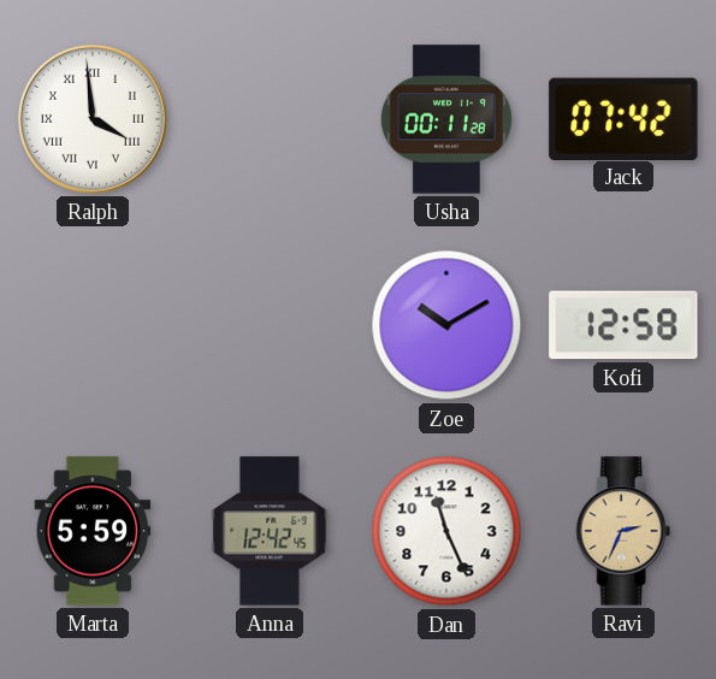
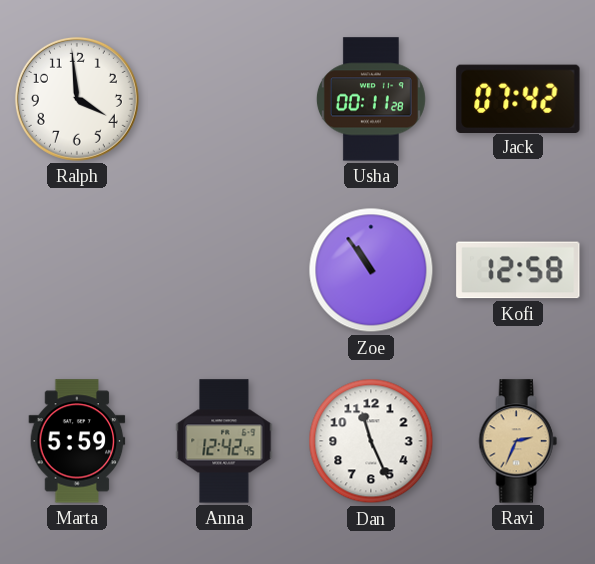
Ralph numerals: Roman -> Arabic (77, 99)
Zoe: 10:10 -> 10:54 (371, 270)
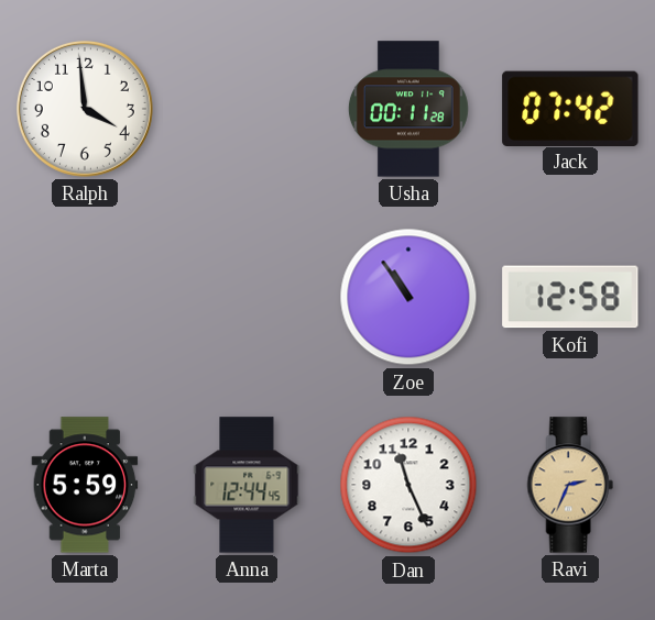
Anna: 12:42 -> 12:44 (247, 485)
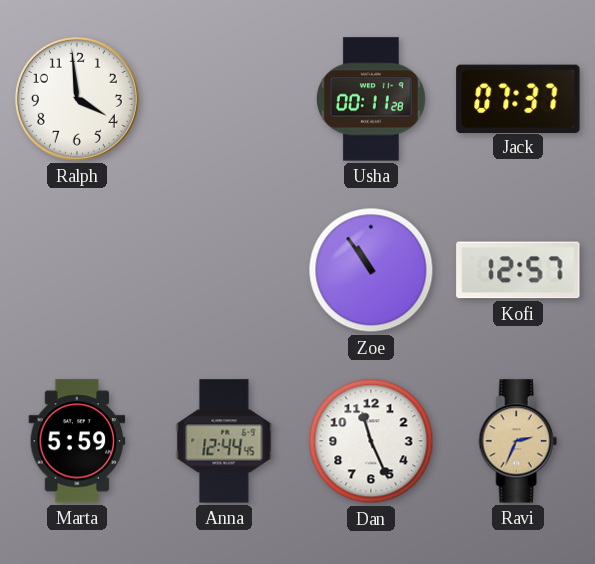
Jack: 07:42 -> 07:37 (518, 98)
Kofi: 12:58 -> 12:57 (518, 270)
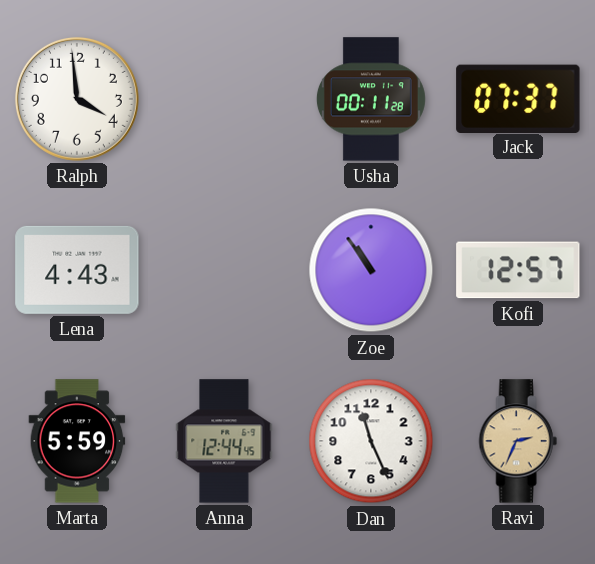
Lena: none -> 4:43 (77, 270)
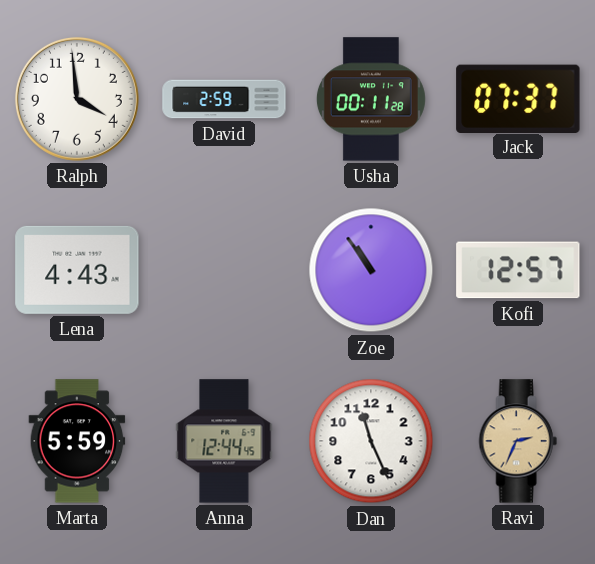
David: none -> 2:59 (224, 99)
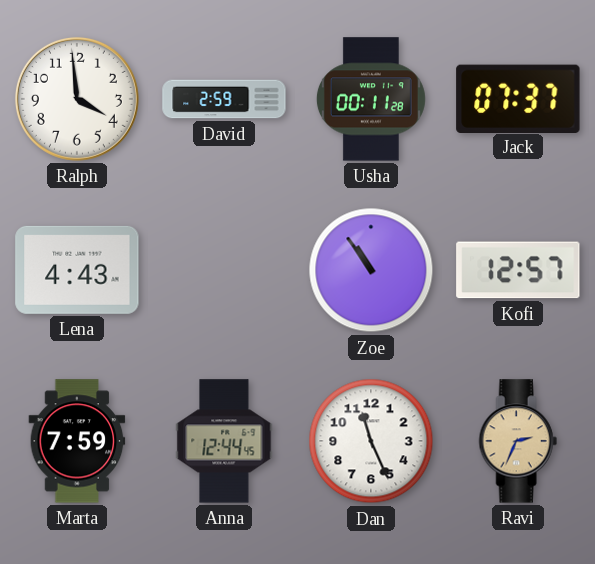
Marta: 5:59 -> 7:59 (77, 441)
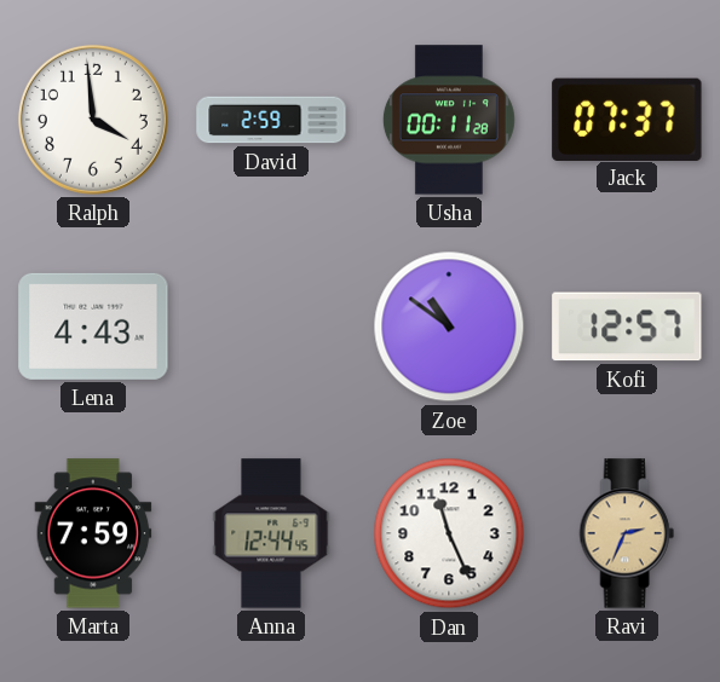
Zoe: 10:54 -> 10:51 (449, 326)
